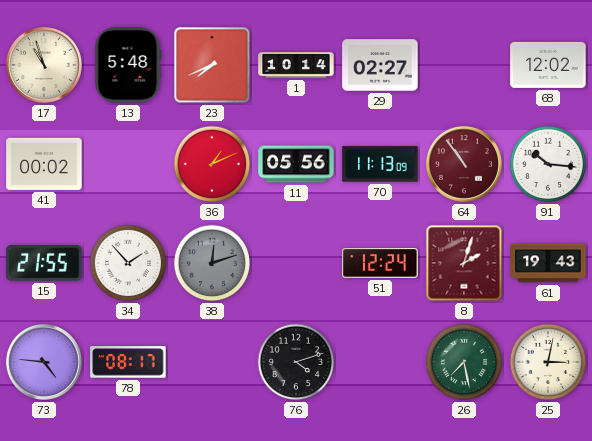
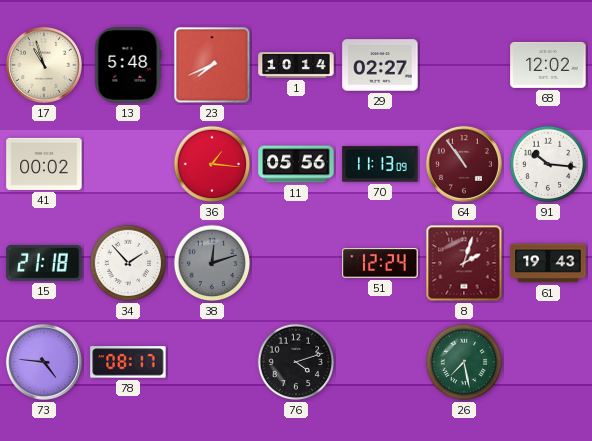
36: 1:11 -> 1:16 (212, 164)
15: 21:55 -> 21:18 (44, 263)
25: 3:02 -> none (548, 362)
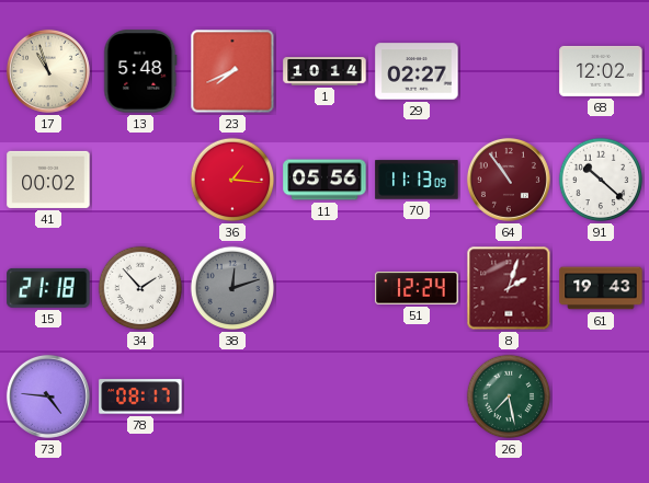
91: 10:16 -> 10:22 (601, 180)
76: 4:12 -> none (296, 362)
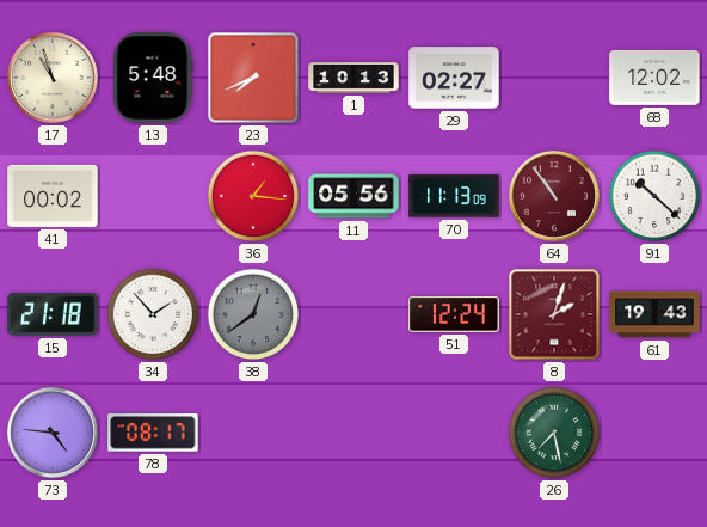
1: 10:14 -> 10:13 (353, 78)
38: 12:12 -> 12:39 (253, 314)
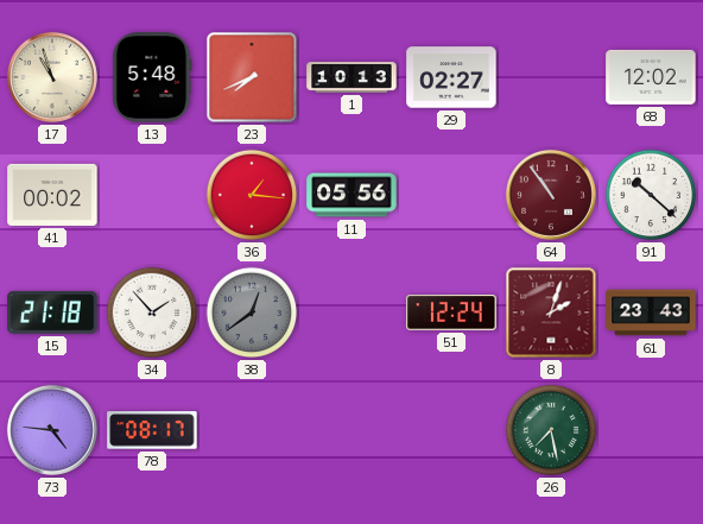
70: 11:13 -> none (454, 196)
61: 19:43 -> 23:43 (651, 312)
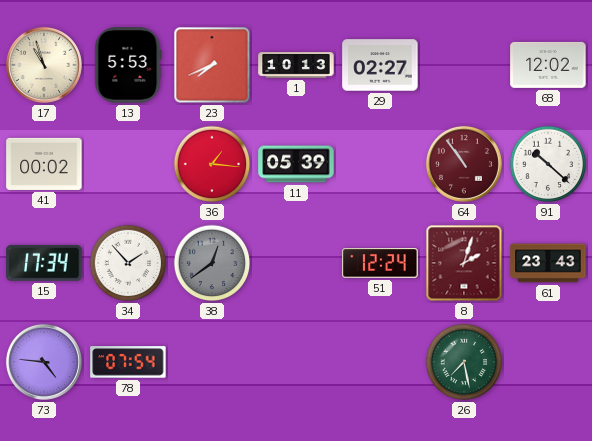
13: 5:48 -> 5:53 (128, 65)
11: 05:56 -> 05:39 (296, 164)
15: 21:18 -> 17:34 (44, 263)
78: 08:17 -> 07:54 (128, 362)
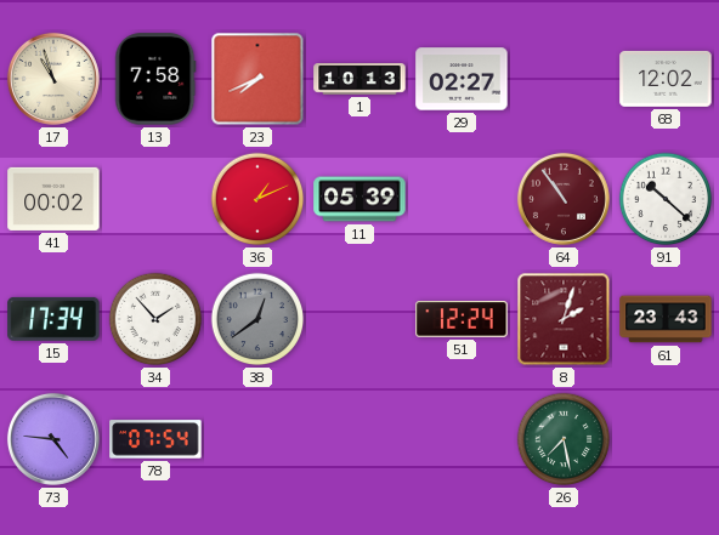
13: 5:53 -> 7:58 (155, 79)
36: 1:16 -> 1:11 (257, 199)
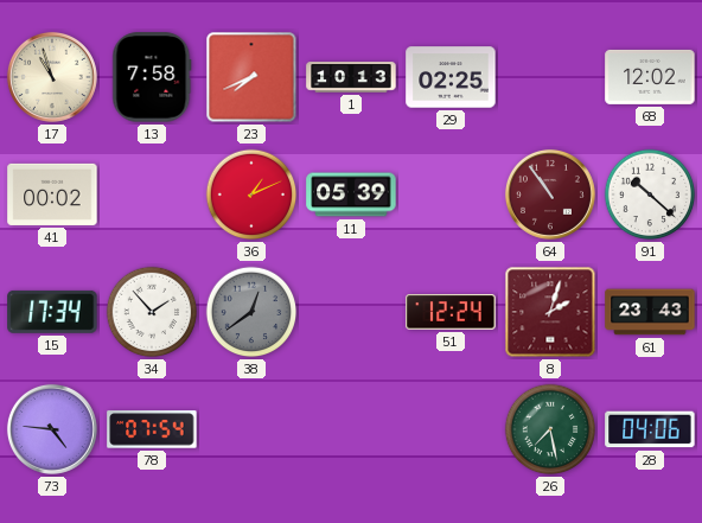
29: 02:27 -> 02:25 (451, 77)
28: none -> 04:06 (650, 429)
